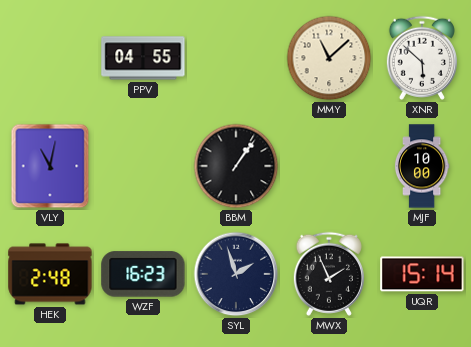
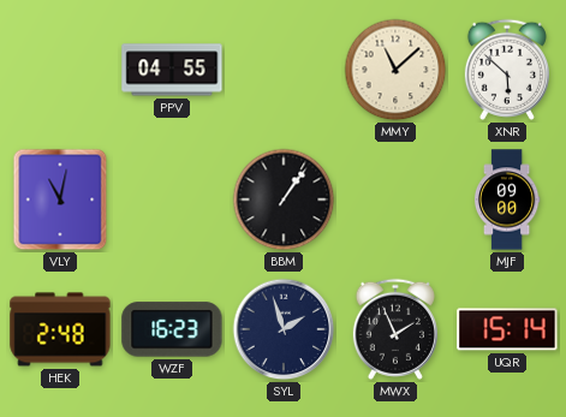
MJF: 10:00 -> 09:00 (507, 199)
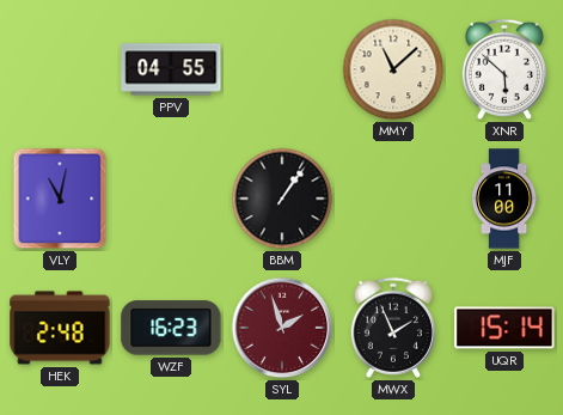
MJF: 09:00 -> 11:00 (504, 199)
SYL dial: navy -> burgundy (282, 328)
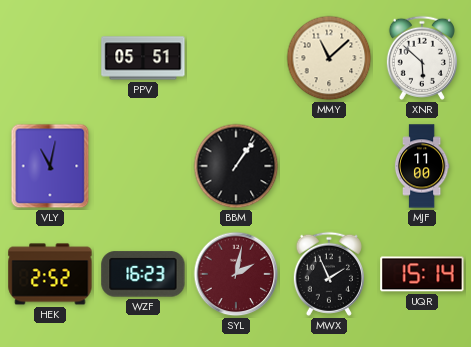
PPV: 04:55 -> 05:51 (143, 58)
HEK: 2:48 -> 2:52 (50, 274)
SYL: 1:57 -> 2:02 (236, 274)
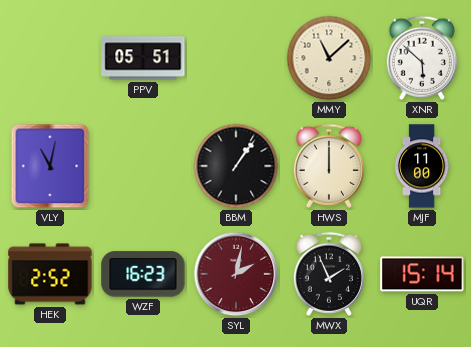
HWS: none -> 12:00 (329, 166)
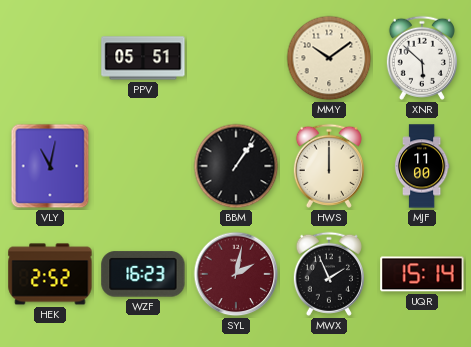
MMY: 11:08 -> 10:09 (329, 58)
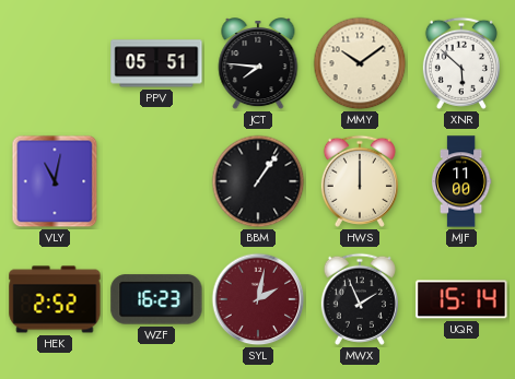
JCT: none -> 7:46 (258, 64)
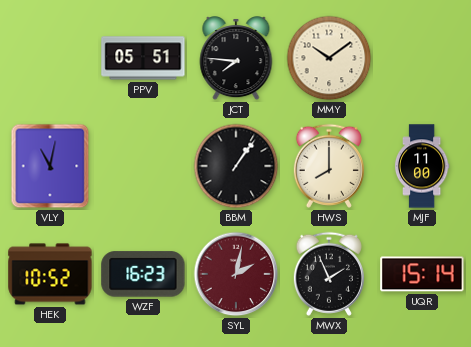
XNR: 5:52 -> none (461, 63)
HWS: 12:00 -> 8:00 (329, 166)
HEK: 2:52 -> 10:52 (50, 274)
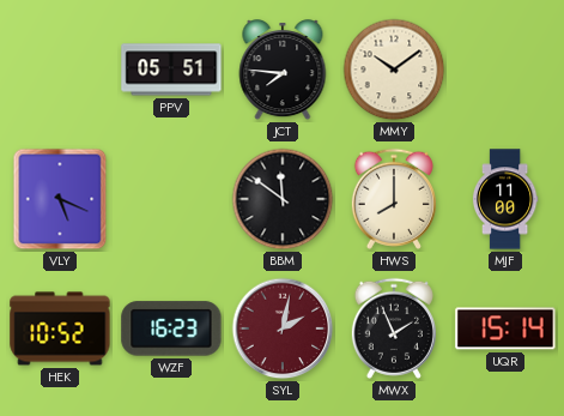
VLY: 11:02 -> 5:19 (60, 199)
BBM: 1:06 -> 11:51 (283, 199)
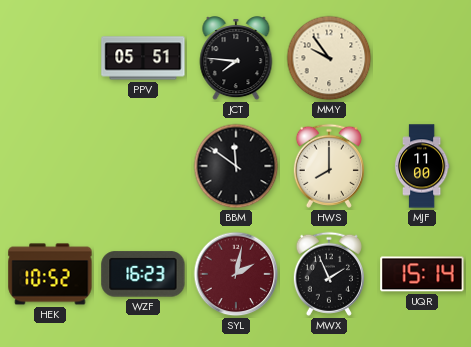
MMY: 10:09 -> 9:54 (329, 58)
VLY: 5:19 -> none (60, 199)
